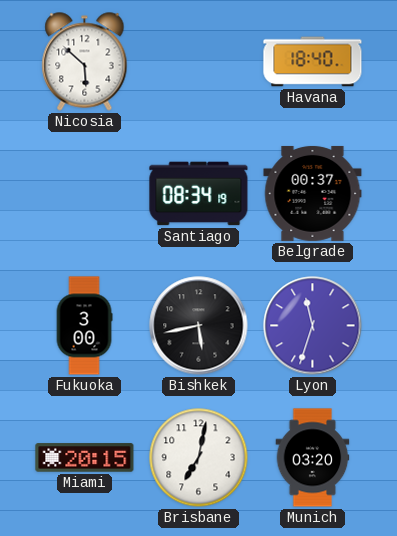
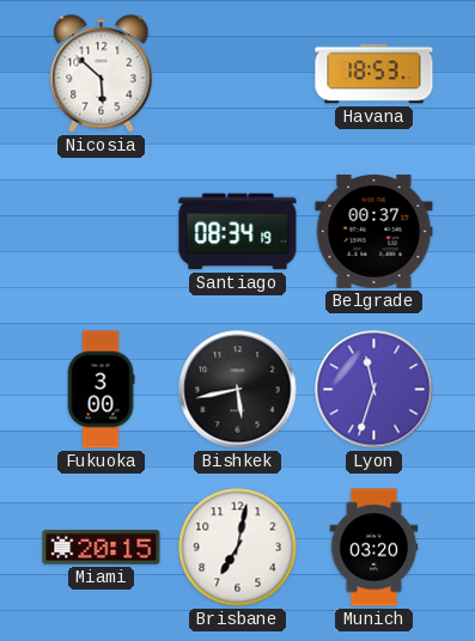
Havana: 18:40 -> 18:53 (374, 74)
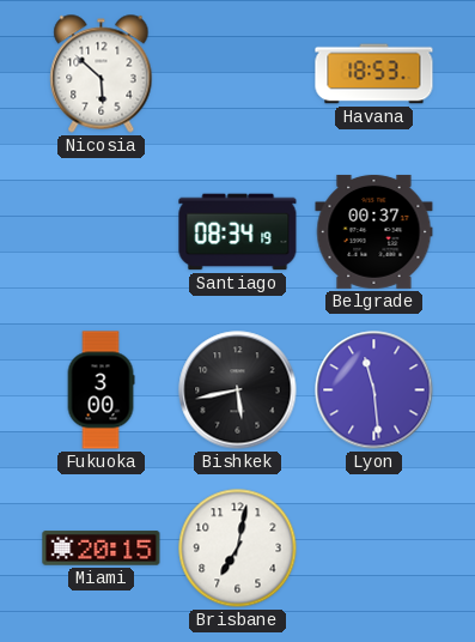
Lyon: 11:33 -> 11:29 (374, 390)
Munich: 03:20 -> none (374, 548)
